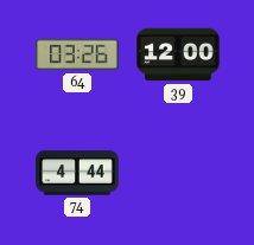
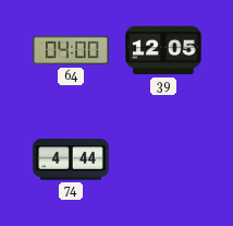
64: 03:26 -> 04:00 (71, 50)
39: 12:00 -> 12:05 (163, 50)
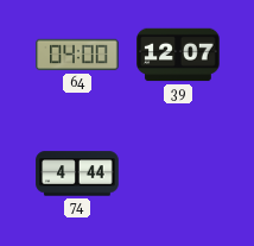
39: 12:05 -> 12:07 (178, 55)
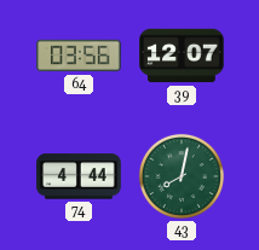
64: 04:00 -> 03:56 (79, 56)
43: none -> 8:02 (182, 176)
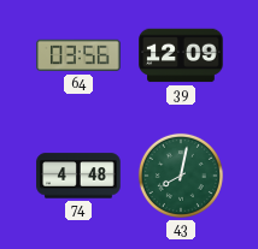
39: 12:07 -> 12:09 (181, 55)
74: 4:44 -> 4:48 (78, 176)
